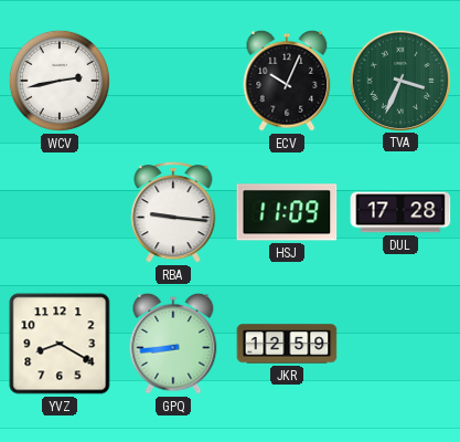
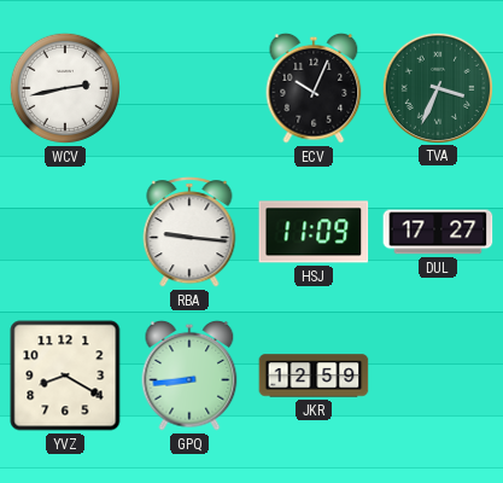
DUL: 17:28 -> 17:27 (438, 232)
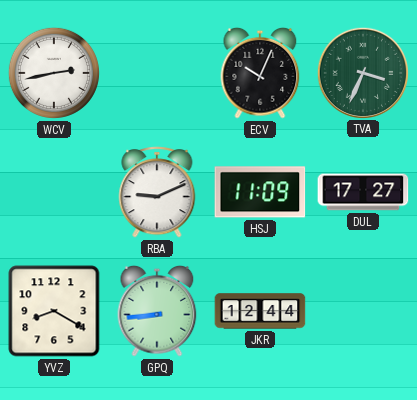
RBA: 9:16 -> 9:11 (157, 192)
JKR: 12:59 -> 12:44 (260, 311)
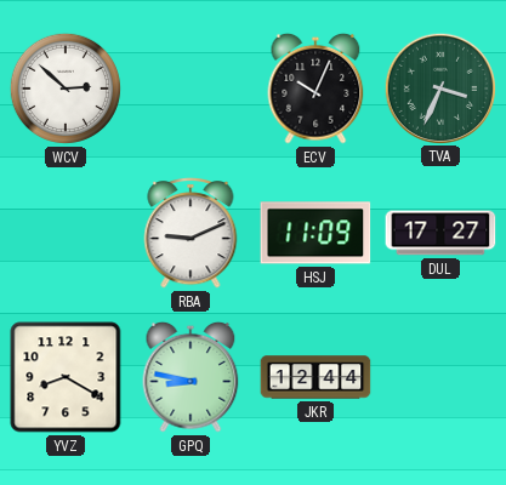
WCV: 2:43 -> 2:52 (66, 89)
GPQ: 8:44 -> 8:47 (191, 377)
